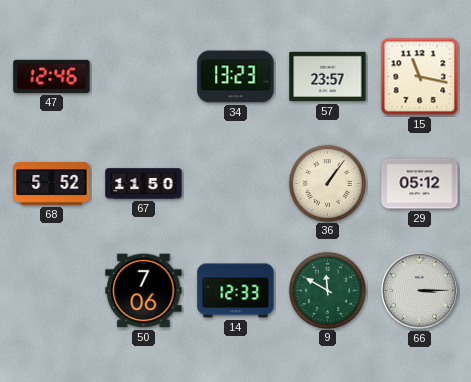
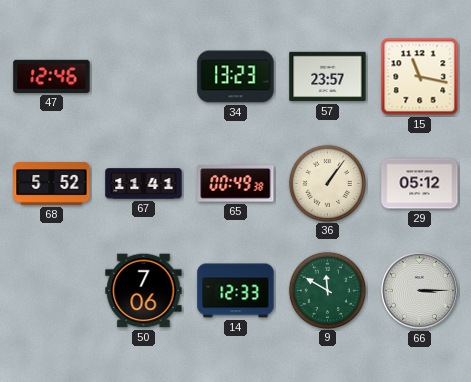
67: 11:50 -> 11:41 (144, 184)
65: none -> 00:49 (236, 184)
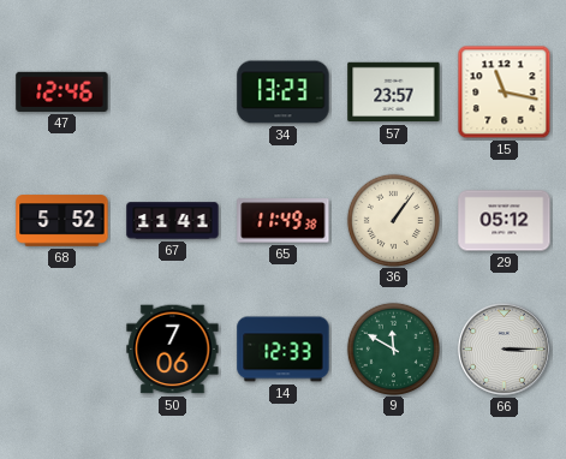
65: 00:49 -> 11:49 (284, 221)
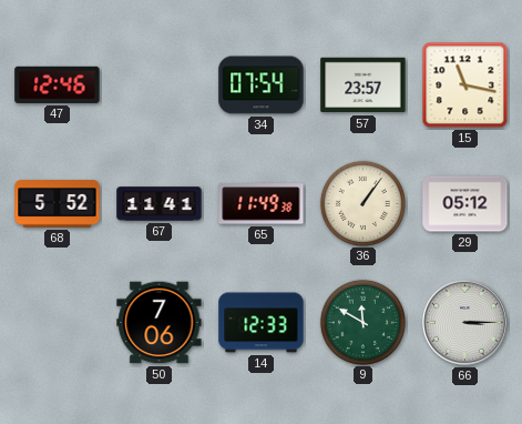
34: 13:23 -> 07:54 (262, 85)
